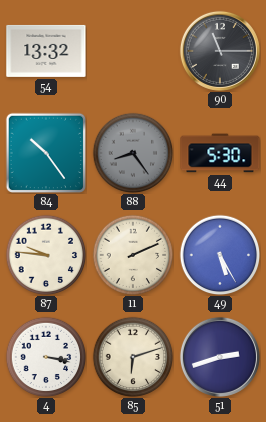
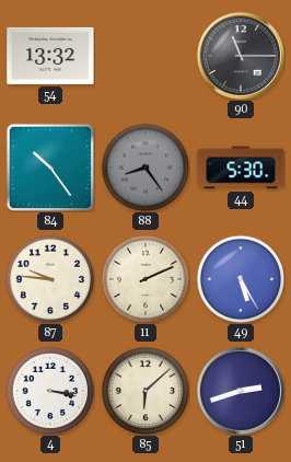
85: 6:12 -> 6:08 (145, 391)
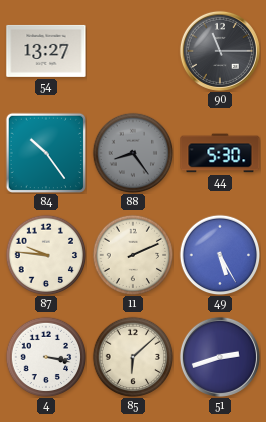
54: 13:32 -> 13:27 (46, 51)
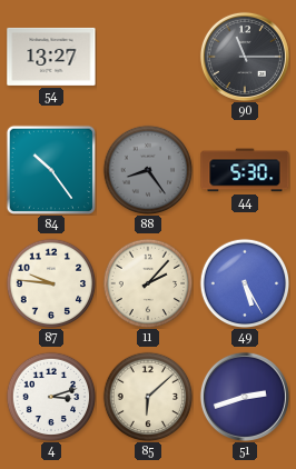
11: 2:11 -> 2:07 (148, 283)
4: 3:17 -> 3:12 (51, 397)
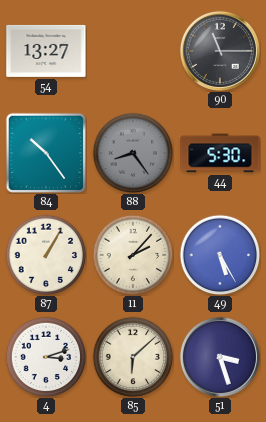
87: 9:46 -> 1:05 (46, 255)
51: 2:42 -> 3:27 (220, 357)
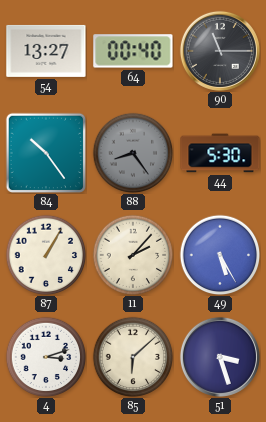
64: none -> 00:40 (133, 51)
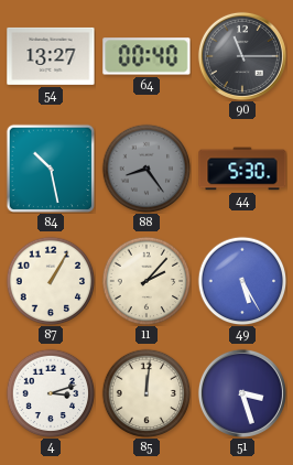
84: 10:24 -> 10:28 (50, 167)
85: 6:08 -> 12:01 (146, 393)
